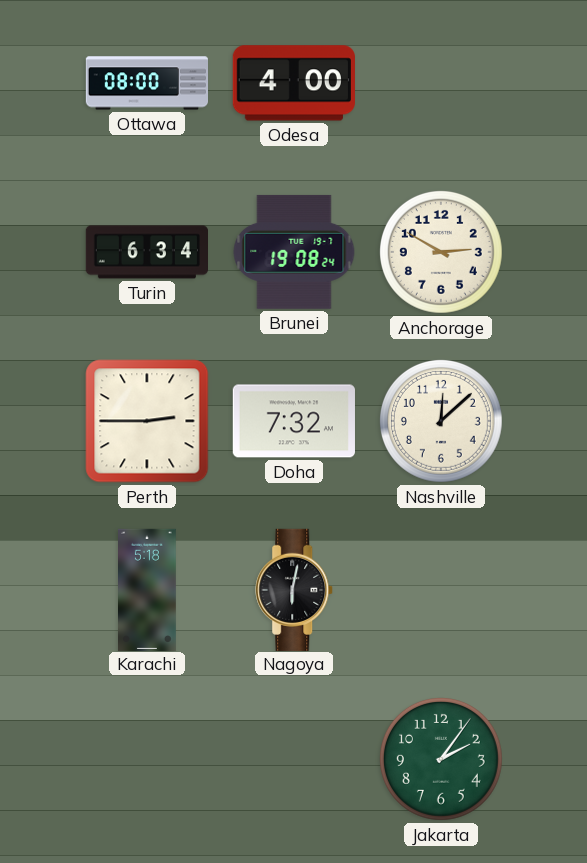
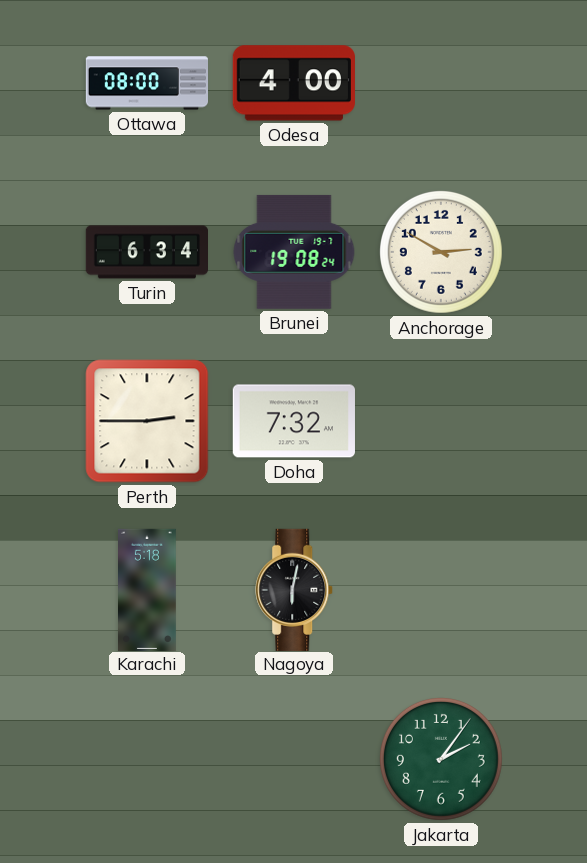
Nashville: 12:08 -> none (441, 421)
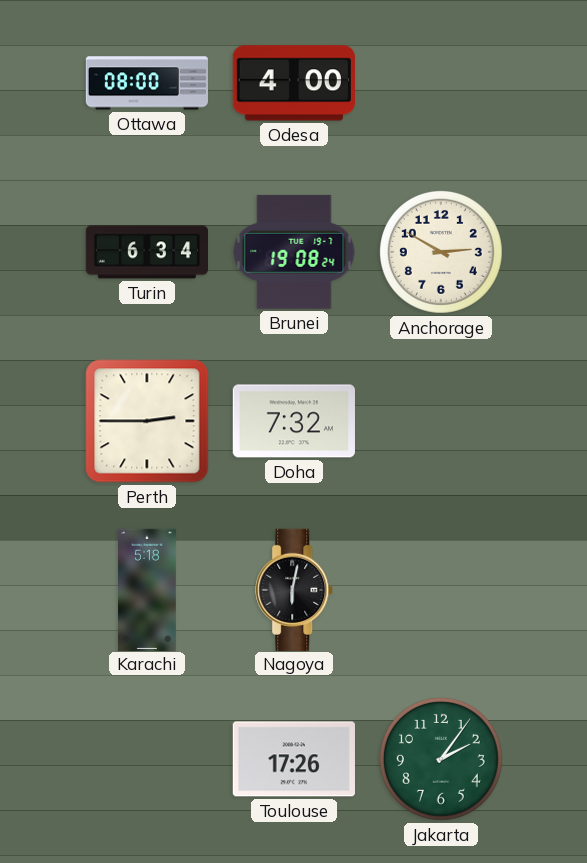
Toulouse: none -> 17:26 (294, 759)
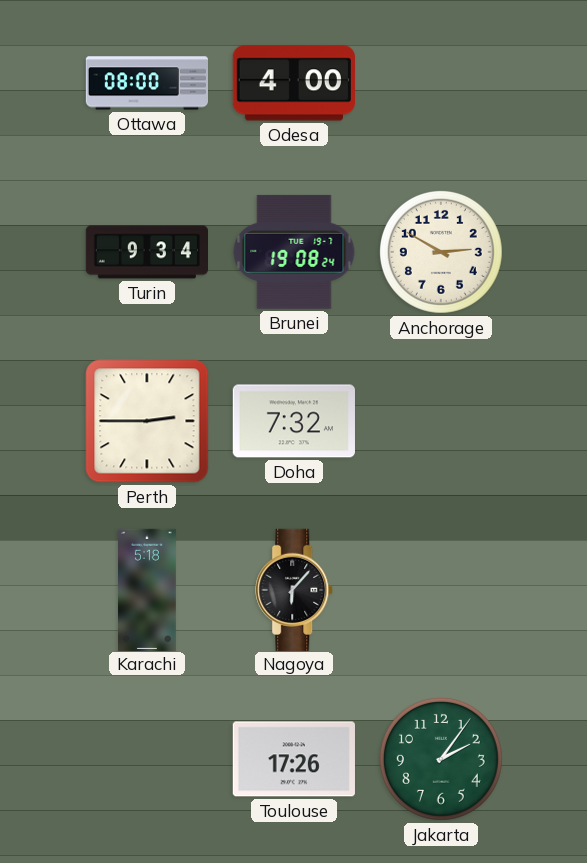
Turin: 6:34 -> 9:34 (146, 252)
Nagoya: 6:02 -> 6:07 (295, 589)
